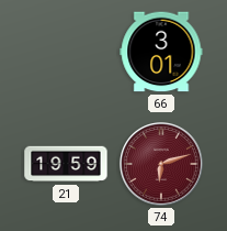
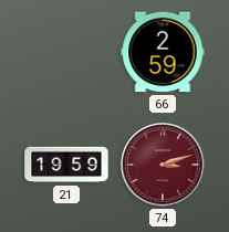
66: 3:01 -> 2:59 (163, 52)
74: 6:12 -> 3:12 (164, 166)
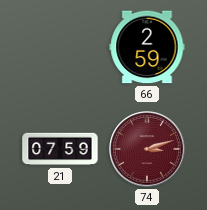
21: 19:59 -> 07:59 (60, 149)
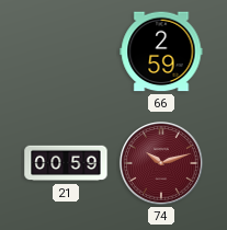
21: 07:59 -> 00:59 (66, 163)
74: 3:12 -> 10:12 (162, 164)
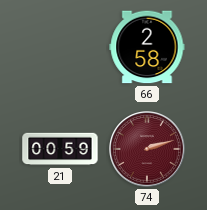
66: 2:59 -> 2:58 (147, 47)
74: 10:12 -> 2:12 (148, 150)
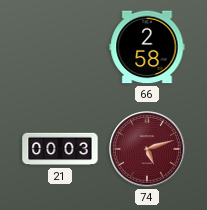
21: 00:59 -> 00:03 (60, 149)
74: 2:12 -> 5:12 (148, 150)
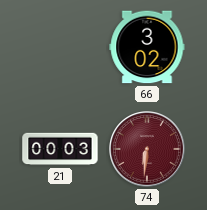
66: 2:58 -> 3:02 (147, 47)
74: 5:12 -> 6:31 (148, 150)
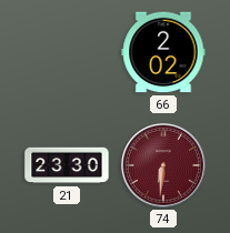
66: 3:02 -> 2:02 (163, 52)
21: 00:03 -> 23:30 (67, 165)
